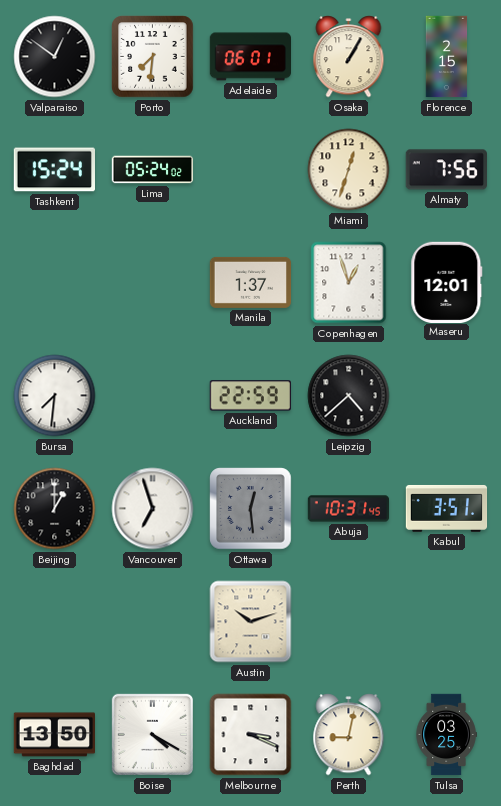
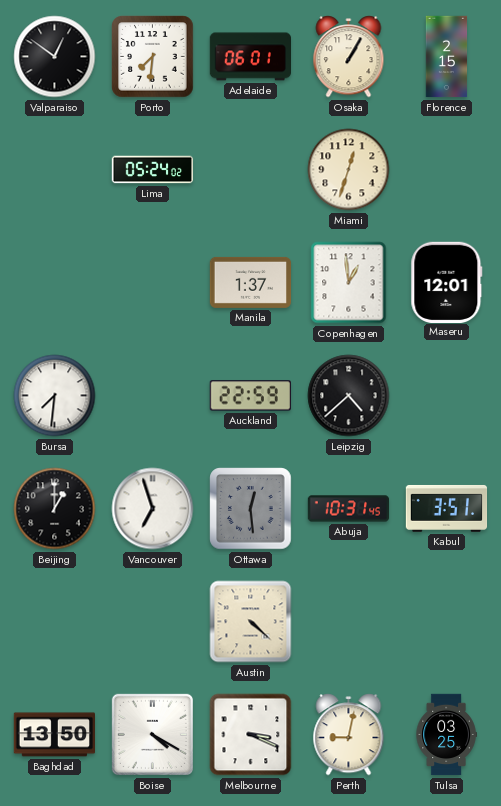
Tashkent: 15:24 -> none (54, 170)
Almaty: 7:56 -> none (446, 170)
Copenhagen: 12:57 -> 12:59 (349, 283)
Austin: 10:12 -> 4:22 (251, 622)
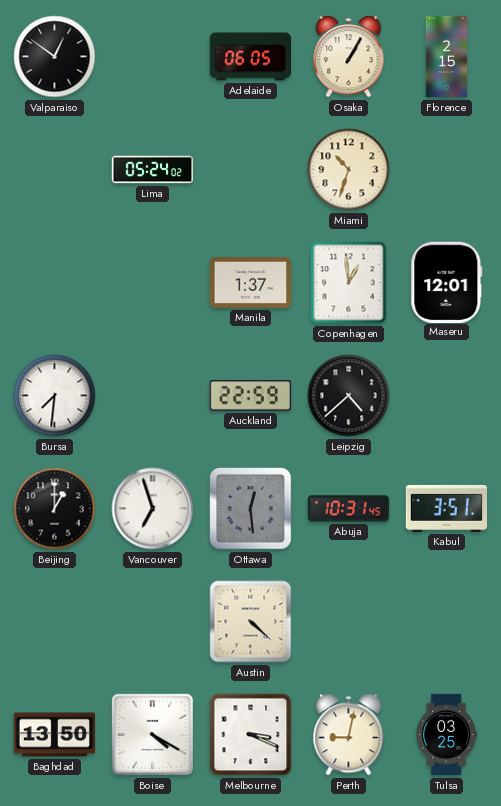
Porto: 7:31 -> none (153, 57)
Adelaide: 06:01 -> 06:05 (250, 57)
Miami: 12:33 -> 10:33 (349, 170)
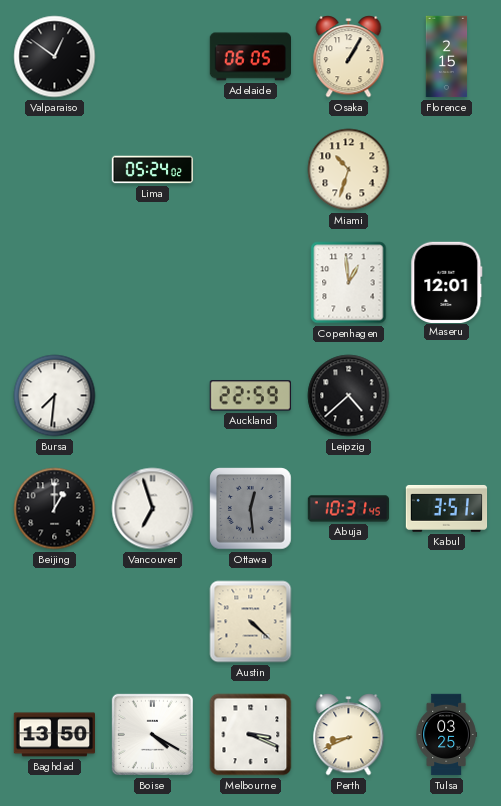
Manila: 1:37 -> none (251, 282)
Perth: 9:02 -> 8:41 (349, 735)
